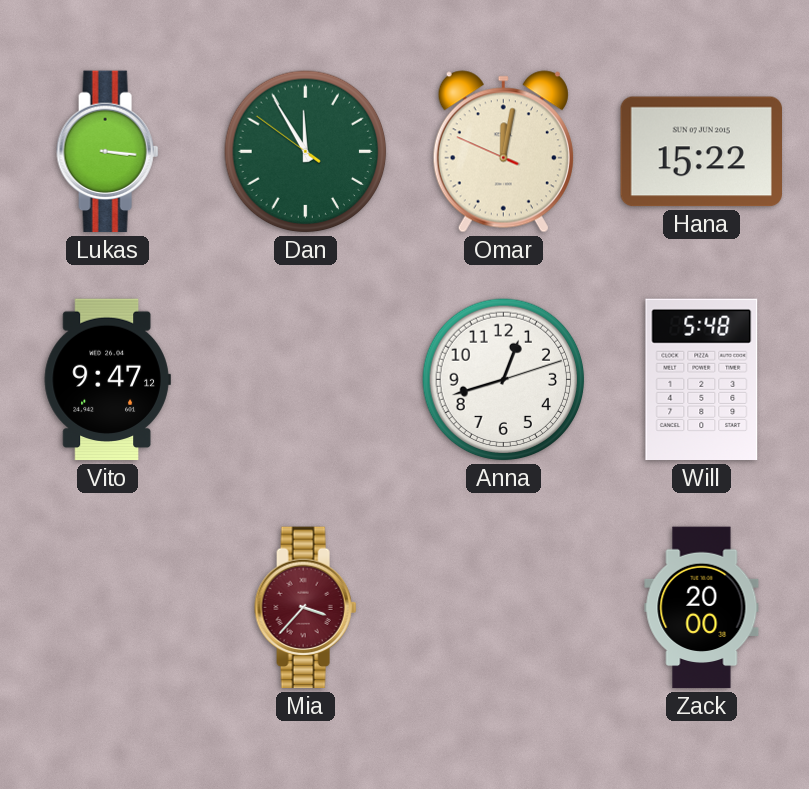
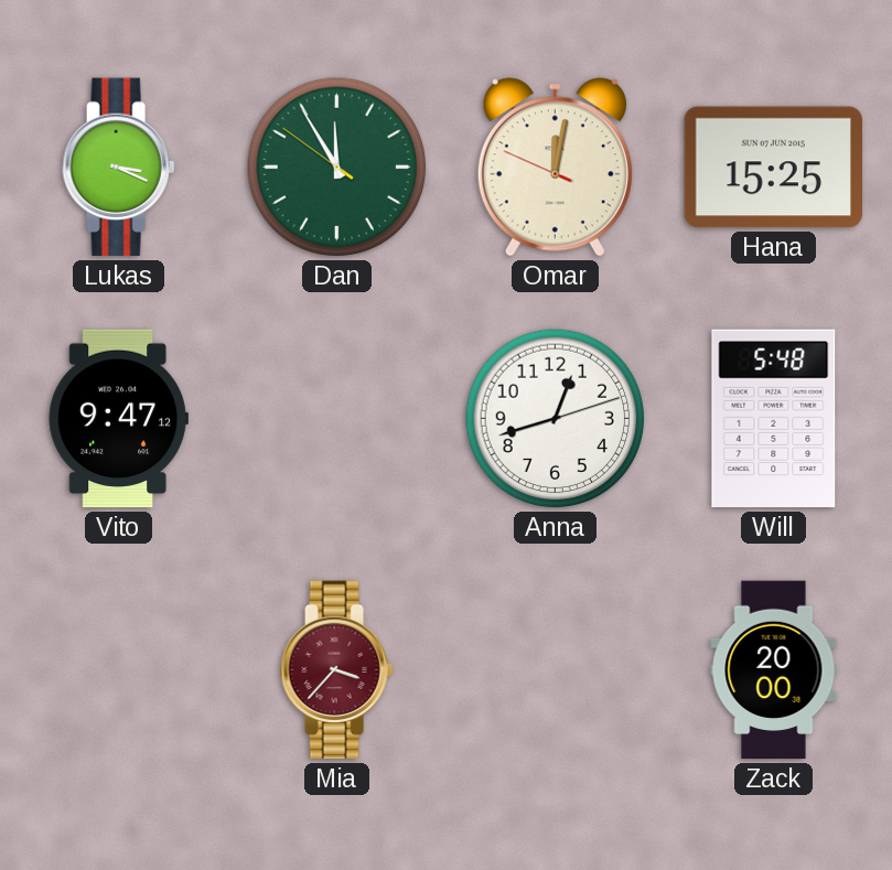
Lukas: 3:16 -> 3:19 (119, 168)
Hana: 15:22 -> 15:25 (773, 168)
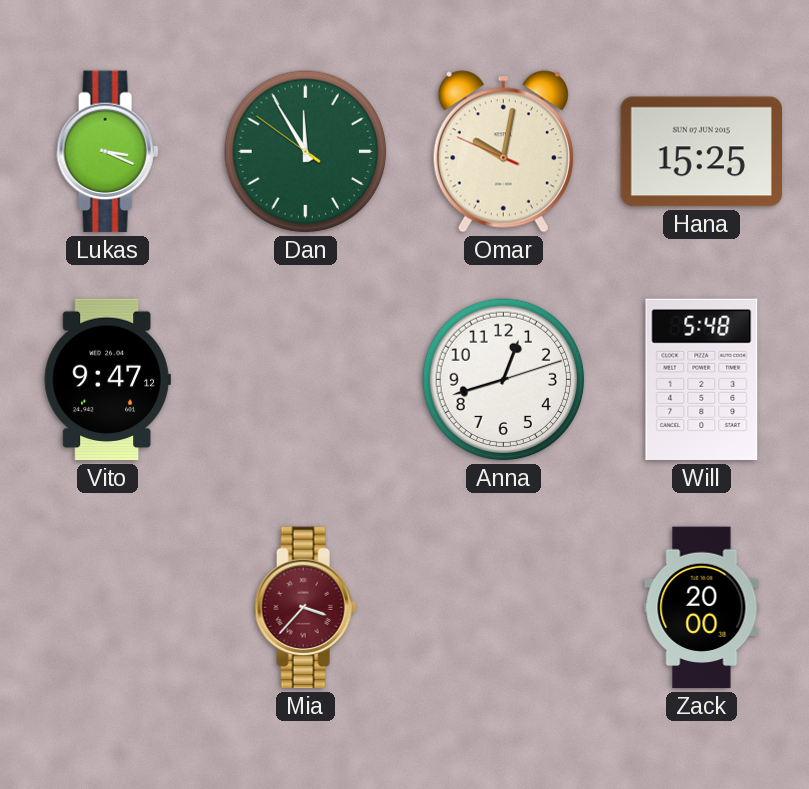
Omar: 12:01 -> 10:01 (503, 152)
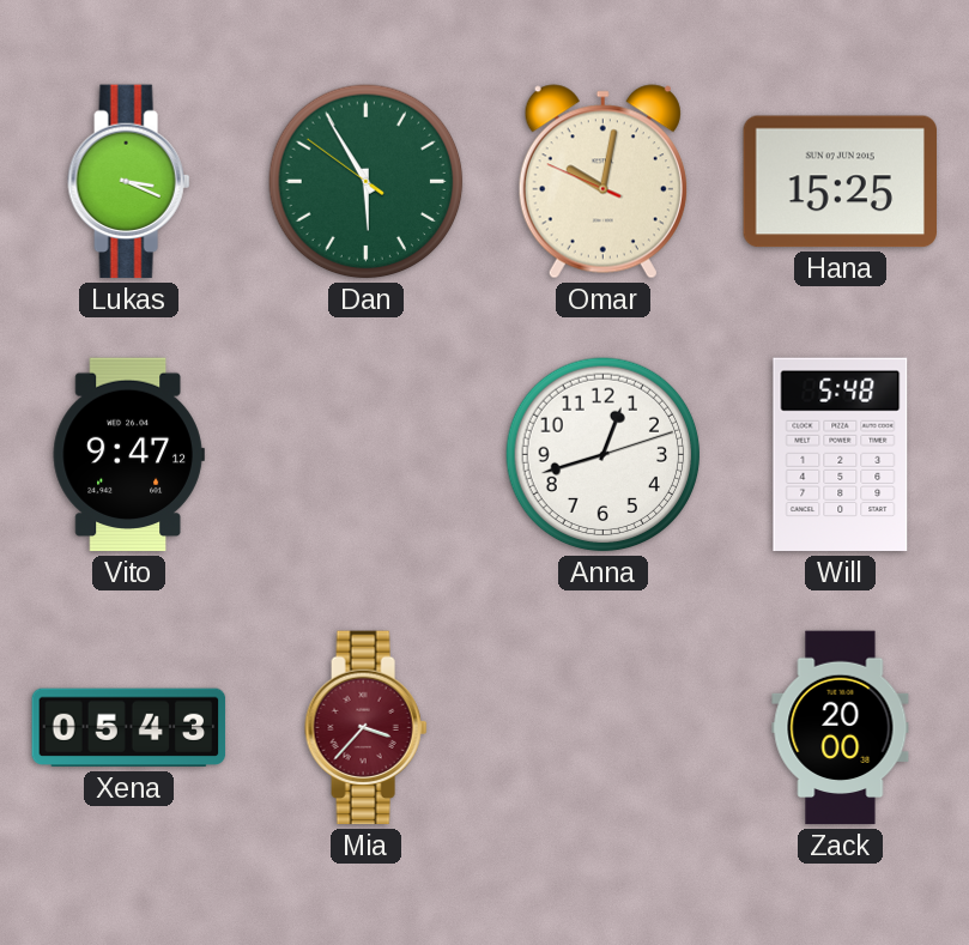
Dan: 11:54 -> 5:54 (367, 182)
Xena: none -> 05:43 (129, 728)
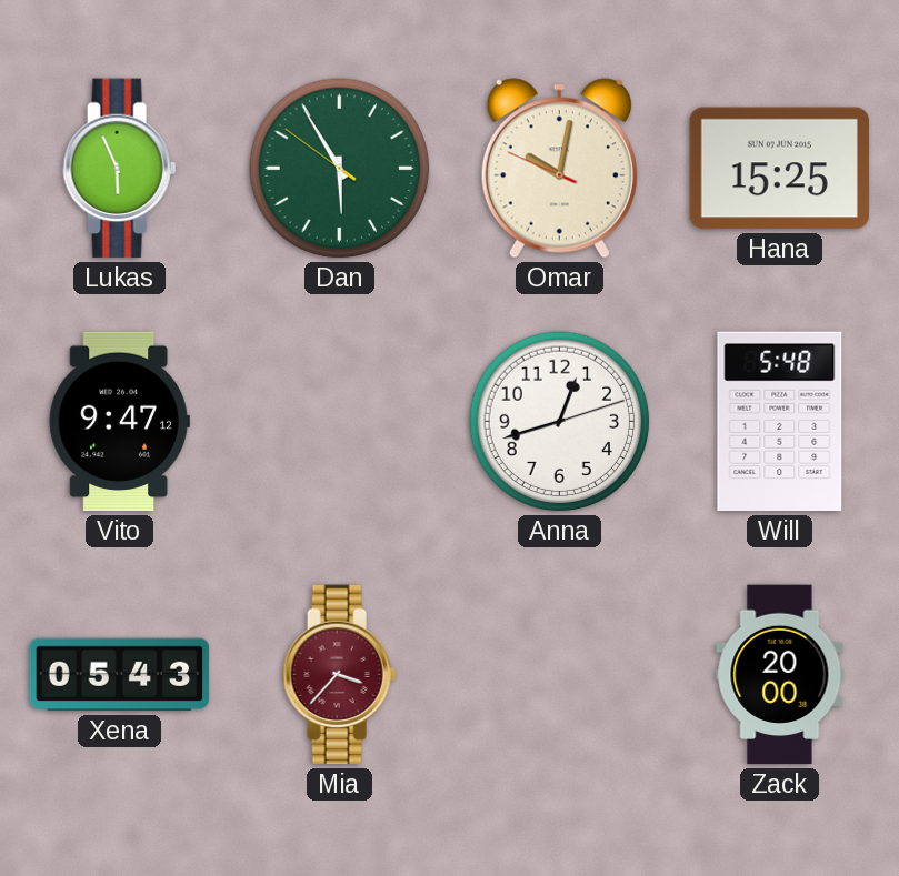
Lukas: 3:19 -> 5:56 (120, 169)
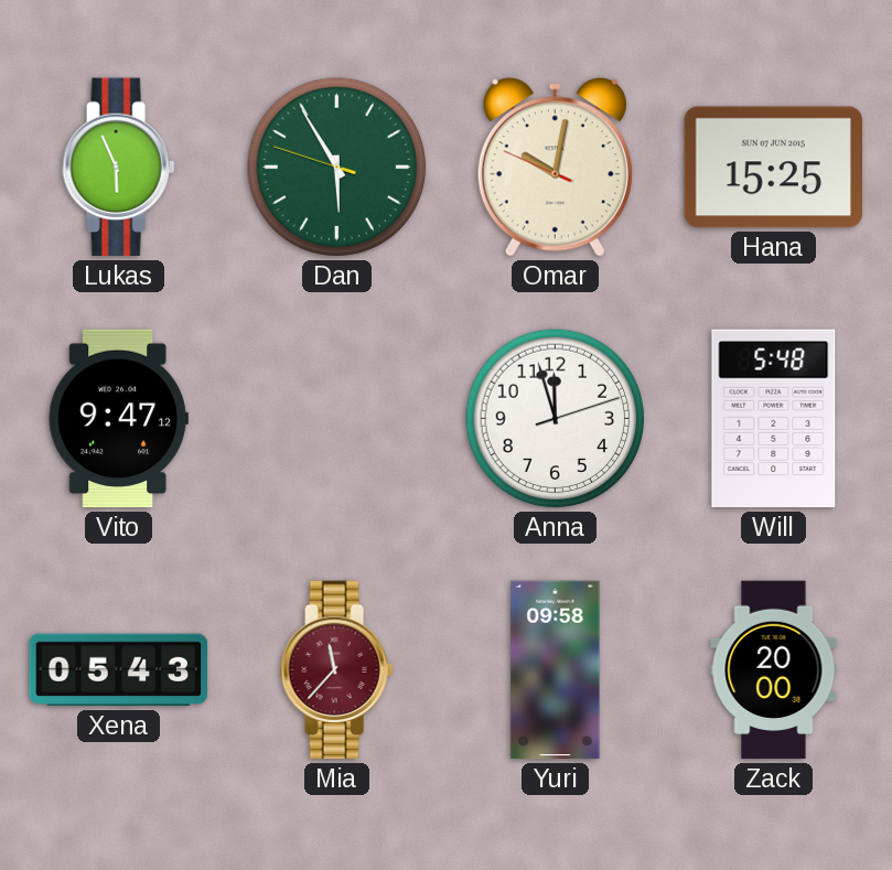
Dan: 5:54:51 -> 5:54:48 (337, 168)
Anna: 12:42 -> 11:57 (556, 419)
Mia: 3:37 -> 11:37 (337, 670)
Yuri: none -> 09:58 (556, 670)
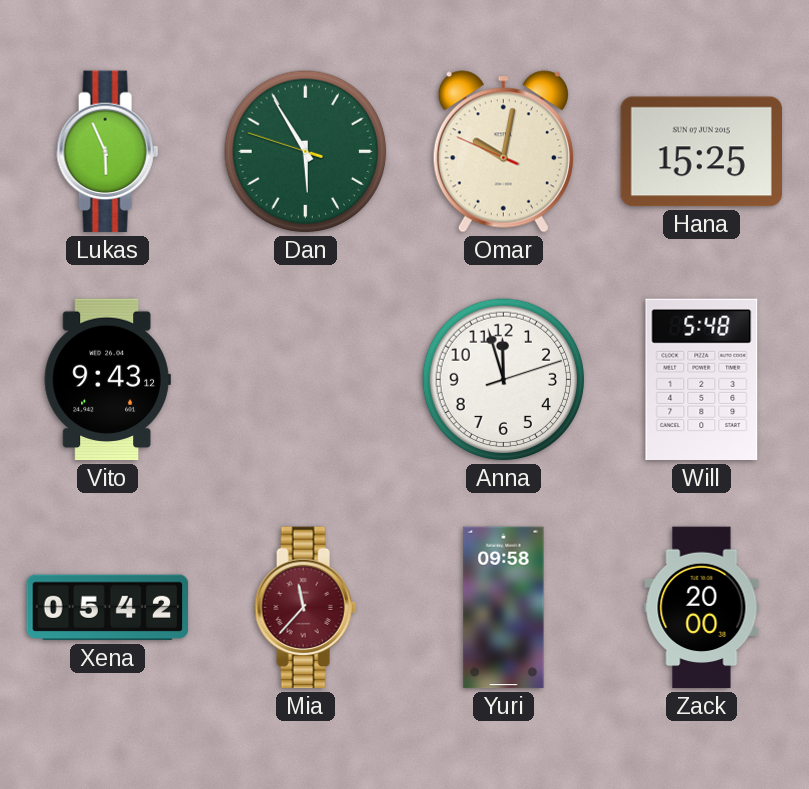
Vito: 9:47 -> 9:43 (107, 380)
Xena: 05:43 -> 05:42 (108, 608)
